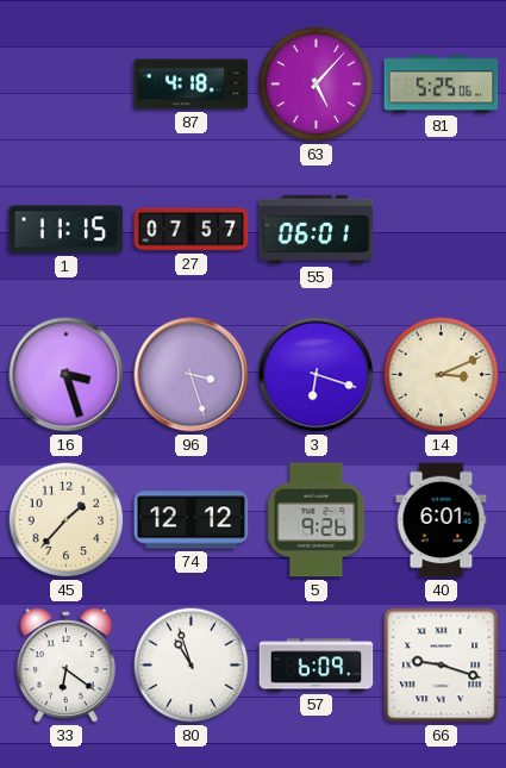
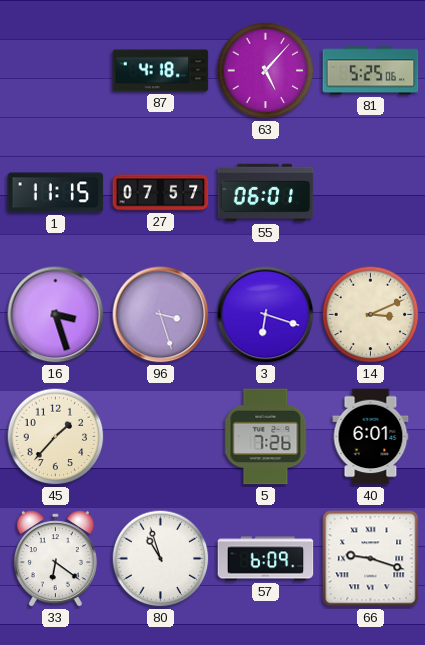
74: 12:12 -> none (192, 520)
5: 9:26 -> 7:26 (266, 437)
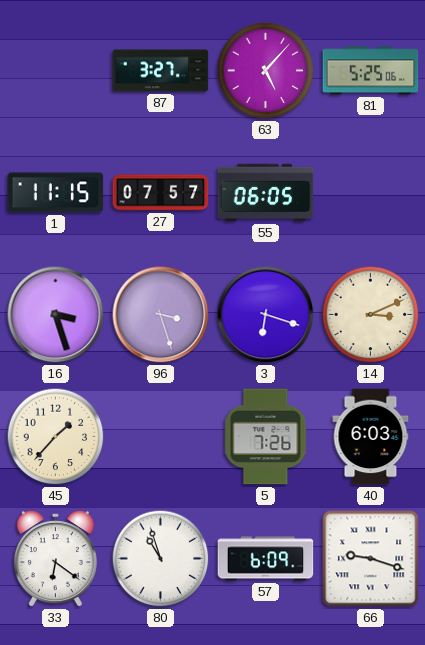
87: 4:18 -> 3:27 (161, 71)
55: 06:01 -> 06:05 (266, 193)
40: 6:01 -> 6:03 (371, 437)
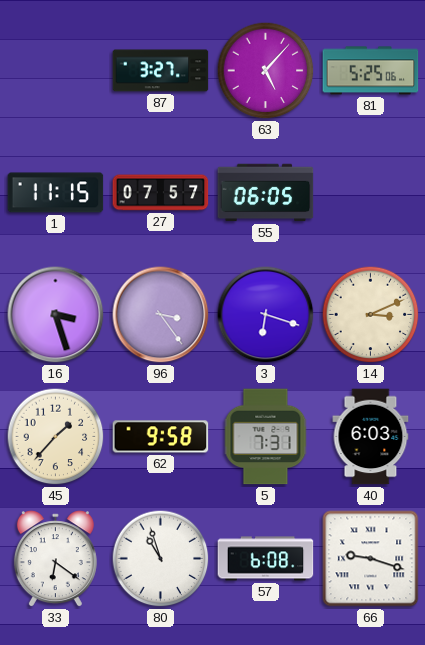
96: 3:27 -> 3:24 (161, 315)
62: none -> 9:58 (161, 437)
5: 7:26 -> 7:31 (266, 437)
57: 6:09 -> 6:08 (266, 559)
